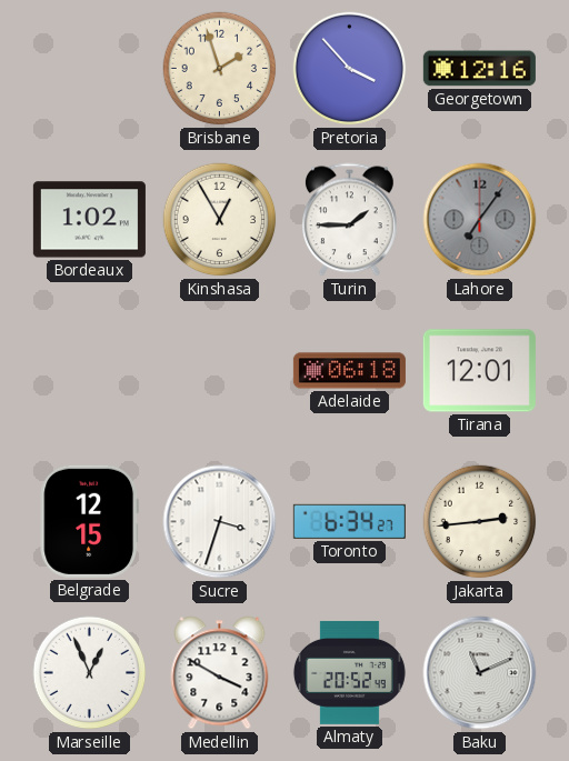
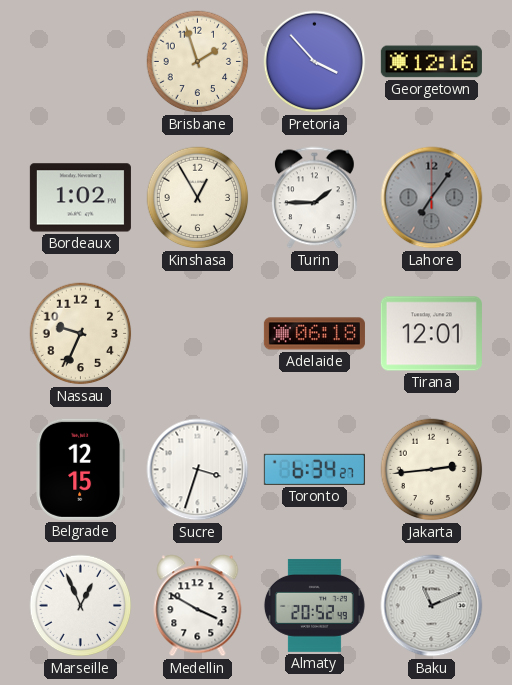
Nassau: none -> 9:34 (81, 334)
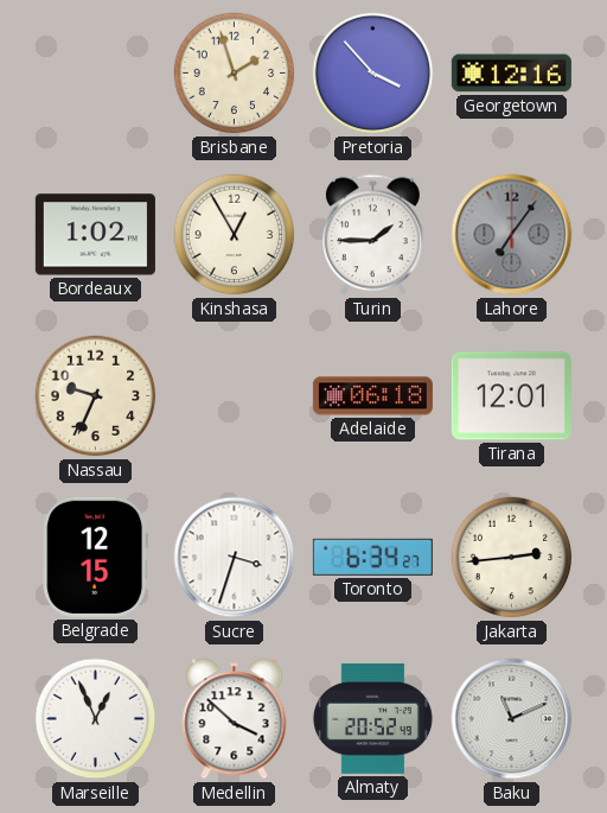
Medellin: 3:50 -> 3:52 (235, 719)
